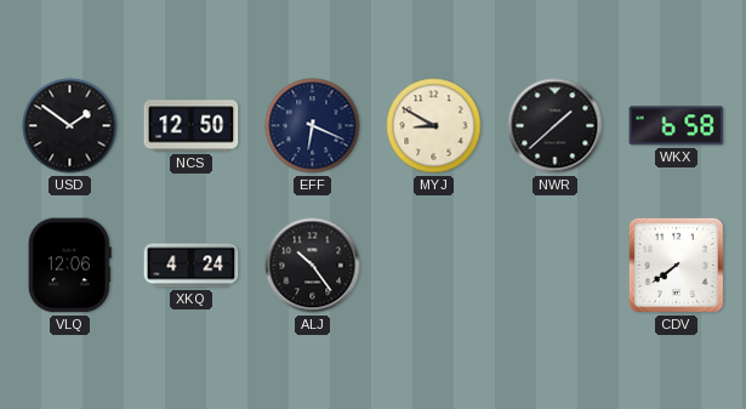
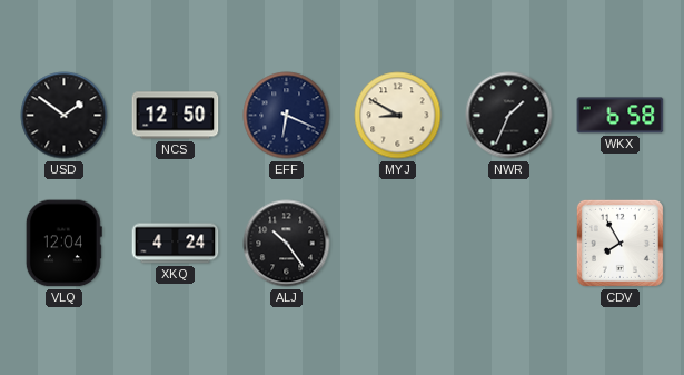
NWR: 1:38 -> 1:34 (509, 116)
VLQ: 12:06 -> 12:04 (63, 244)
CDV: 7:39 -> 7:55 (619, 243)
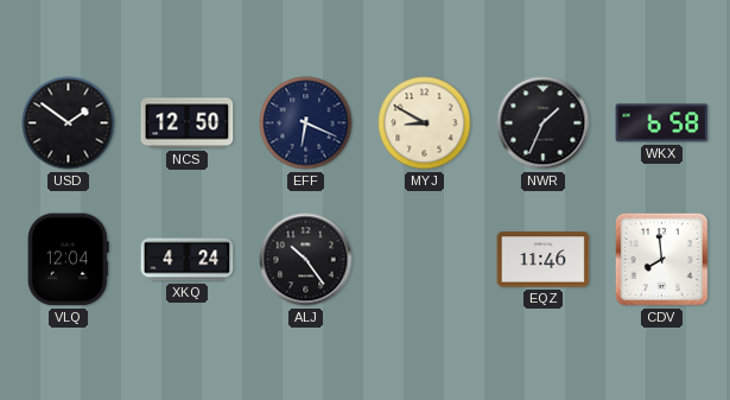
EQZ: none -> 11:46 (544, 260)
CDV: 7:55 -> 7:59 (661, 259)
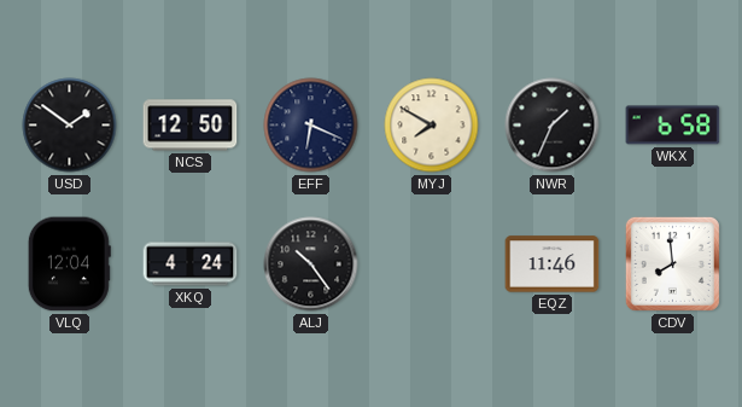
MYJ: 8:50 -> 7:50 (432, 126)
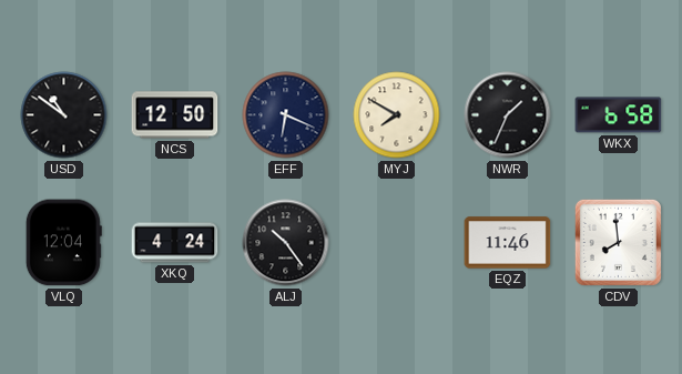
USD: 1:51 -> 10:51 (64, 115)
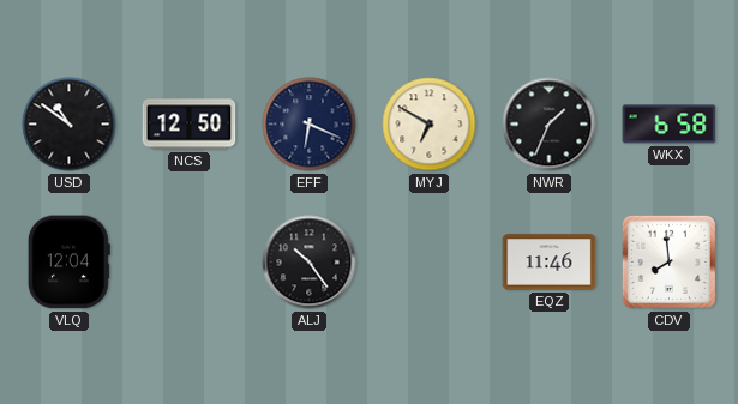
MYJ: 7:50 -> 6:50 (430, 125)
XKQ: 4:24 -> none (175, 243)
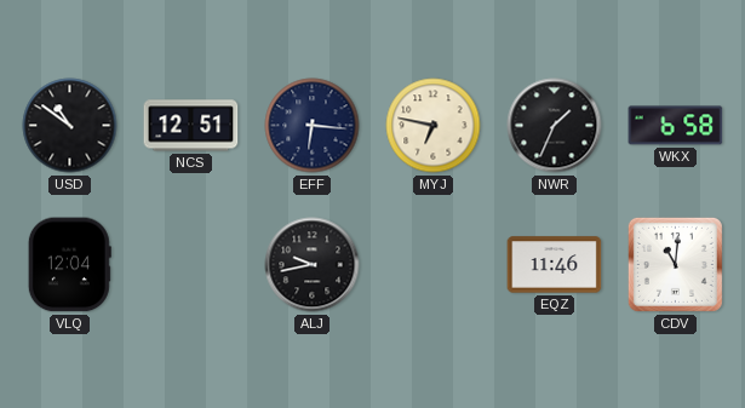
NCS: 12:50 -> 12:51 (191, 126)
EFF: 6:19 -> 6:16 (313, 126)
MYJ: 6:50 -> 6:47 (434, 126)
ALJ: 10:24 -> 9:43 (313, 265)
CDV: 7:59 -> 11:01 (675, 264)
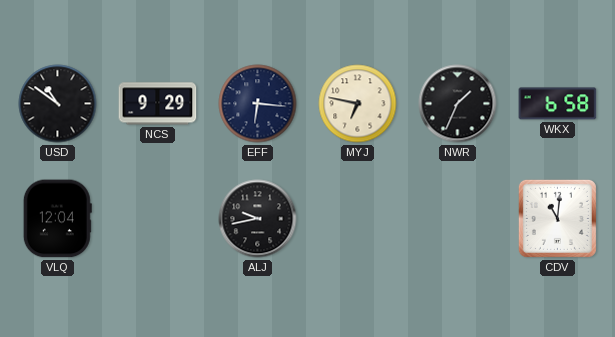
NCS: 12:51 -> 9:29 (158, 104)
EQZ: 11:46 -> none (555, 265)
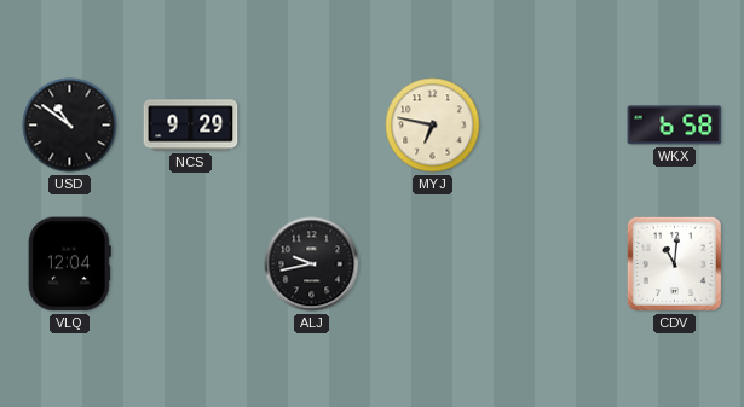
EFF: 6:16 -> none (258, 104)
NWR: 1:34 -> none (458, 104)
